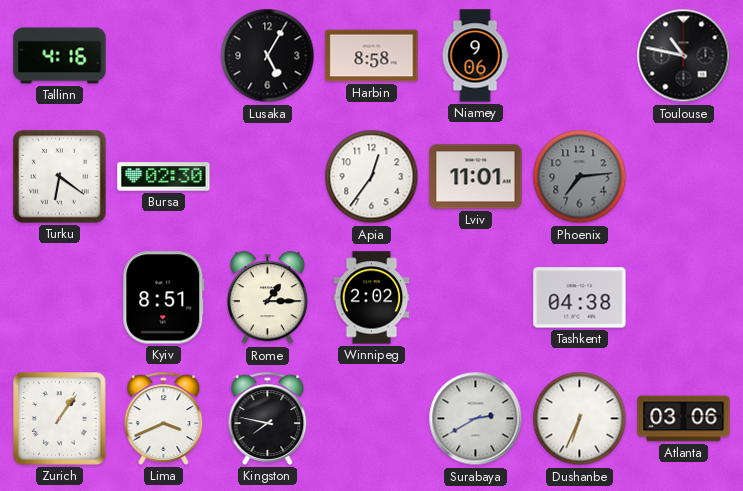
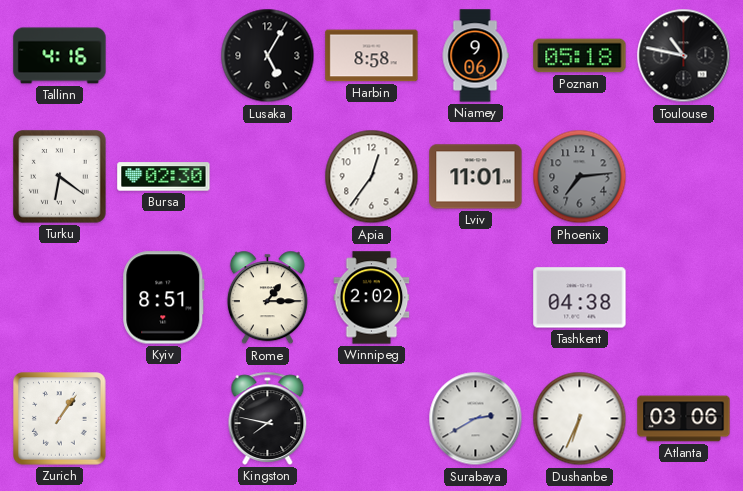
Poznan: none -> 05:18 (580, 56)
Lima: 3:41 -> none (164, 418)
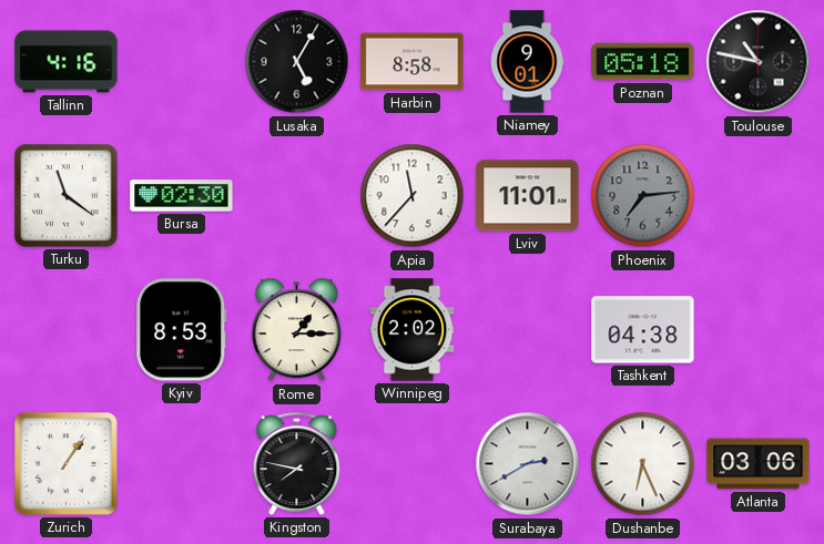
Niamey: 9:06 -> 9:01 (527, 62)
Turku: 6:21 -> 11:21 (67, 196)
Apia: 12:36 -> 11:37 (413, 196)
Kyiv: 8:51 -> 8:53 (182, 330)
Dushanbe: 6:34 -> 6:26 (643, 464)
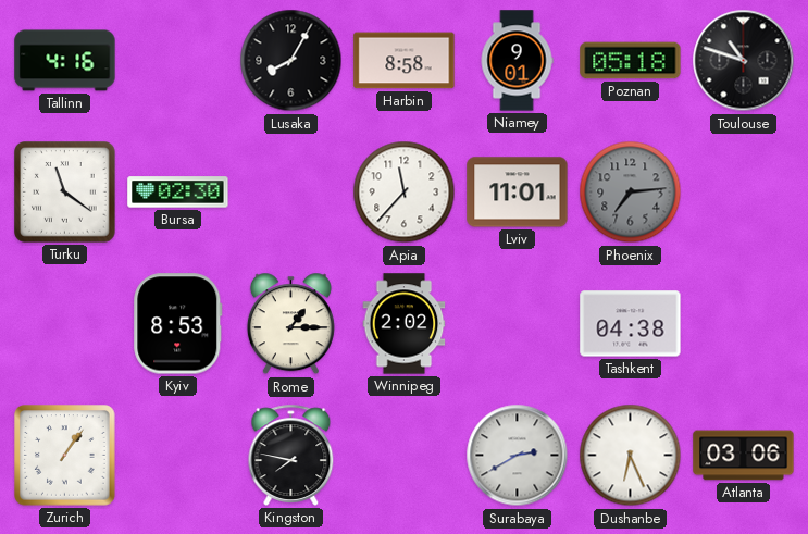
Lusaka: 5:05 -> 8:05 (291, 61)
Toulouse: 10:47 -> 10:48 (744, 61)
